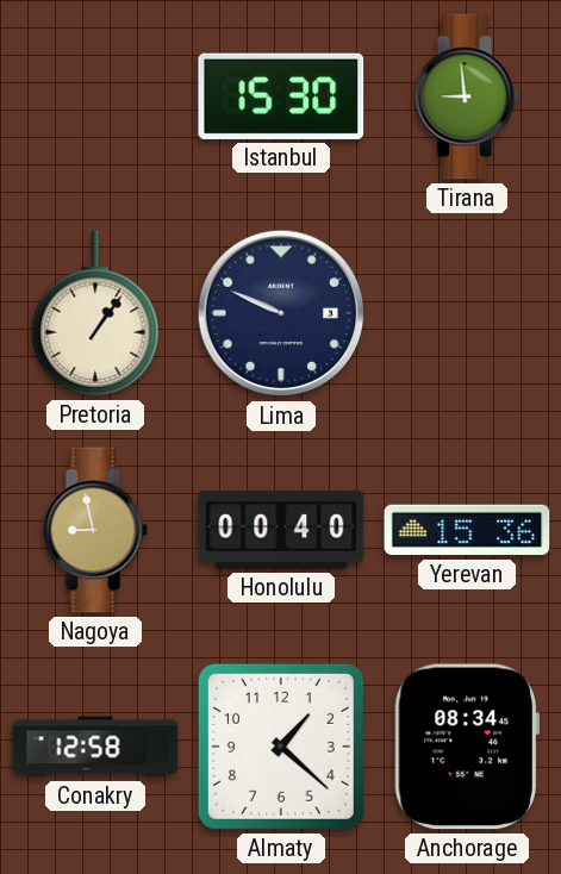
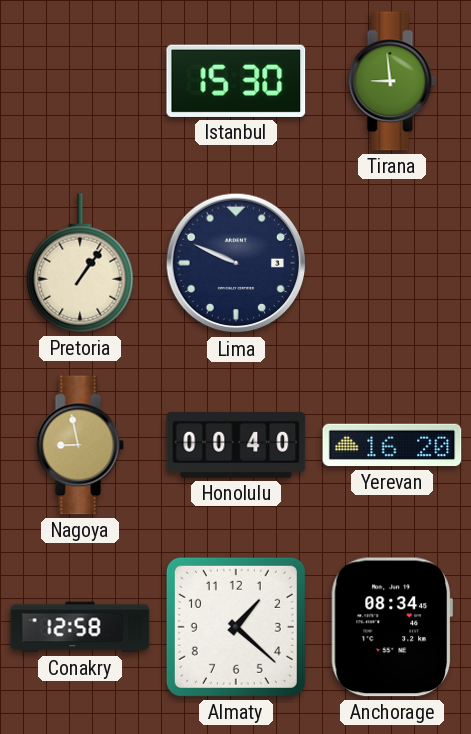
Yerevan: 15:36 -> 16:20 (392, 445)
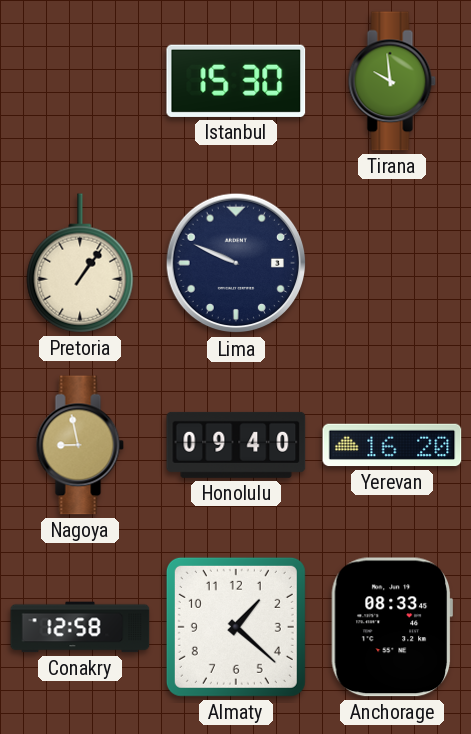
Tirana: 8:59 -> 9:59 (392, 81)
Honolulu: 00:40 -> 09:40 (236, 445)
Anchorage: 08:34 -> 08:33 (391, 627)
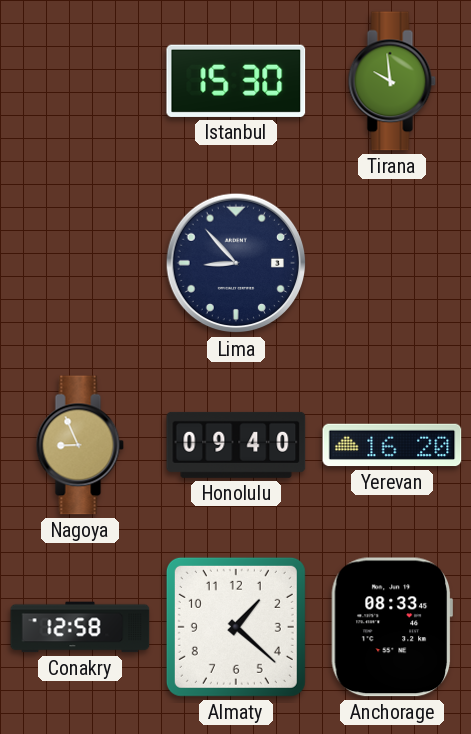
Pretoria: 1:06 -> none (80, 263)
Lima: 9:49 -> 8:53 (236, 263)
Nagoya: 8:58 -> 8:56 (80, 445)
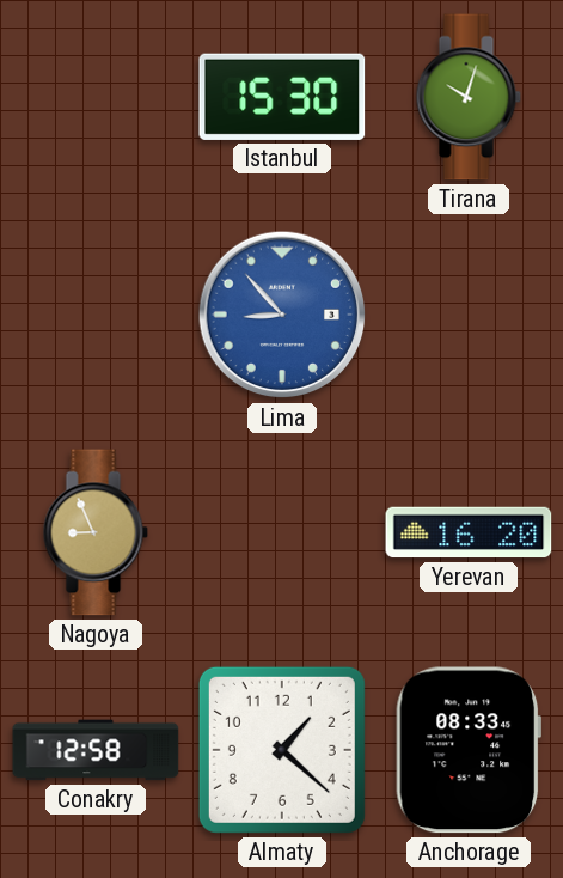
Tirana: 9:59 -> 10:03 (469, 97)
Lima dial: navy -> blue (282, 315)
Honolulu: 09:40 -> none (236, 445)
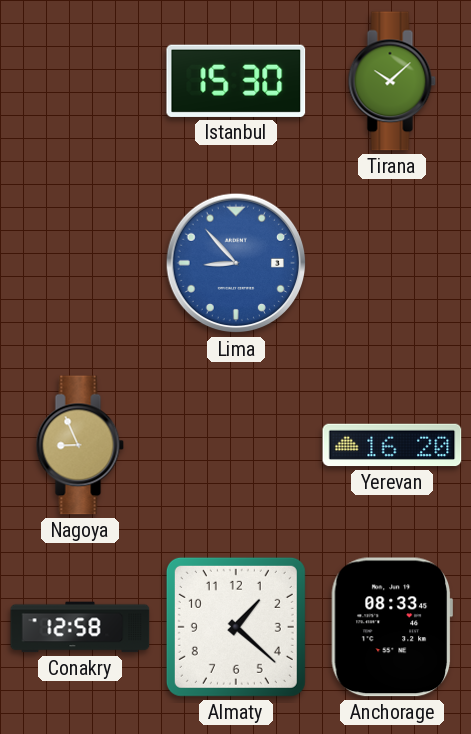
Tirana: 10:03 -> 10:08 (392, 81)
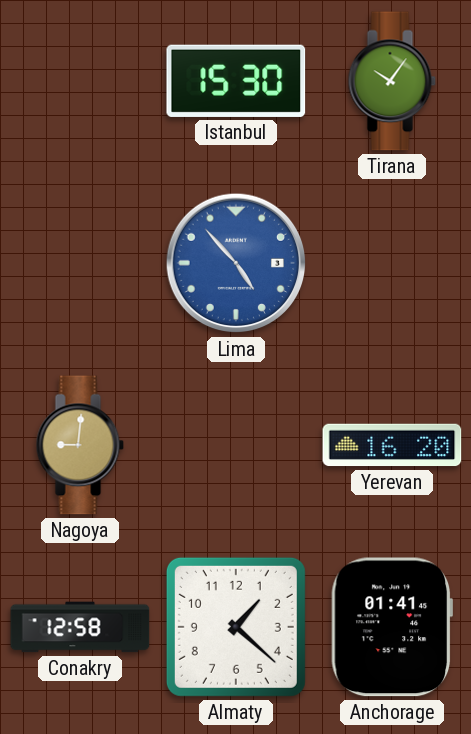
Tirana: 10:08 -> 10:06 (392, 81)
Lima: 8:53 -> 4:53 (236, 263)
Nagoya: 8:56 -> 9:01 (80, 445)
Anchorage: 08:33 -> 01:41 (391, 627)
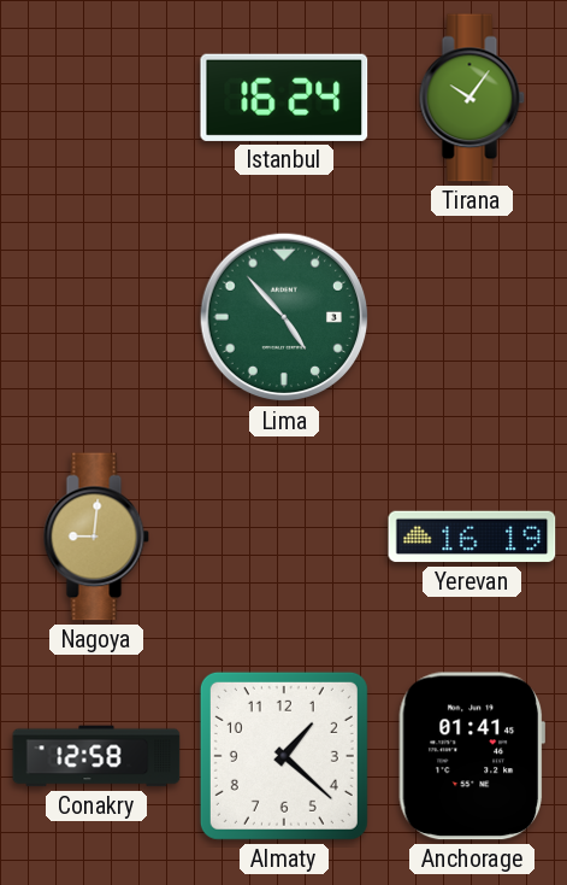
Istanbul: 15:30 -> 16:24 (284, 98)
Lima dial: blue -> green (284, 317)
Yerevan: 16:20 -> 16:19 (472, 537)
